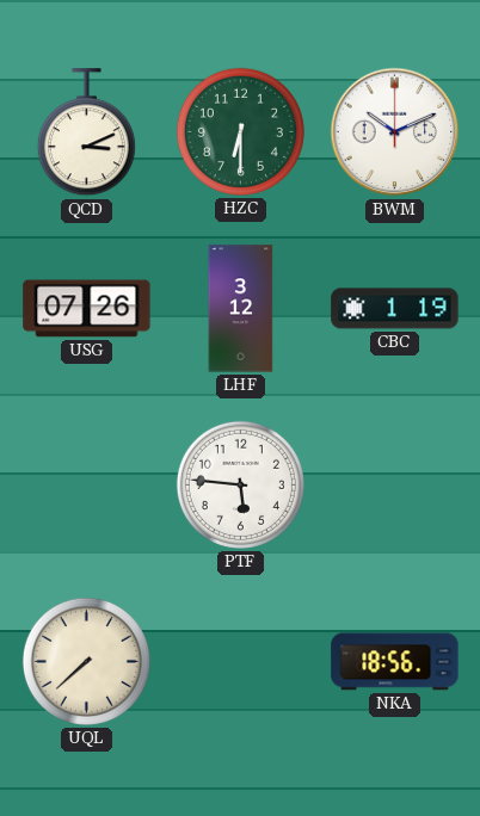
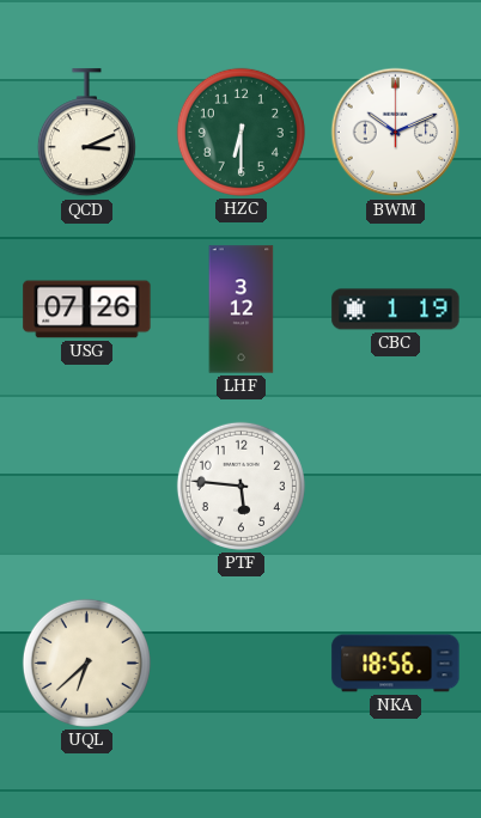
UQL: 7:38 -> 6:38 (86, 663)
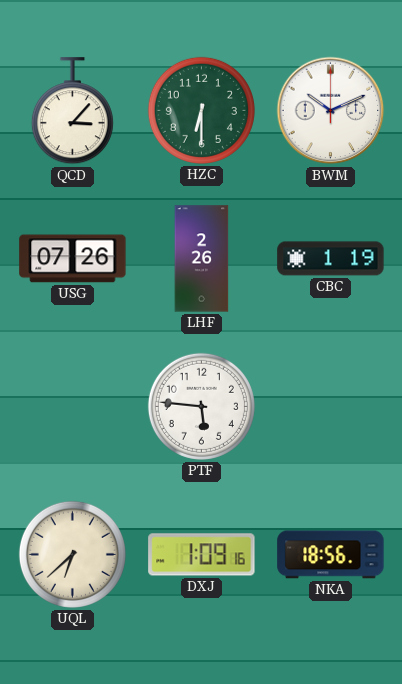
QCD: 3:11 -> 3:07 (72, 111)
LHF: 3:12 -> 2:26 (202, 259)
DXJ: none -> 1:09 (202, 555)
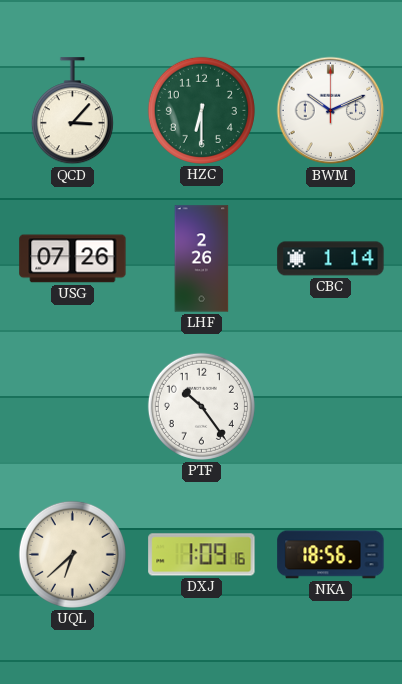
CBC: 1:19 -> 1:14 (331, 259)
PTF: 5:46 -> 10:24 (201, 406)
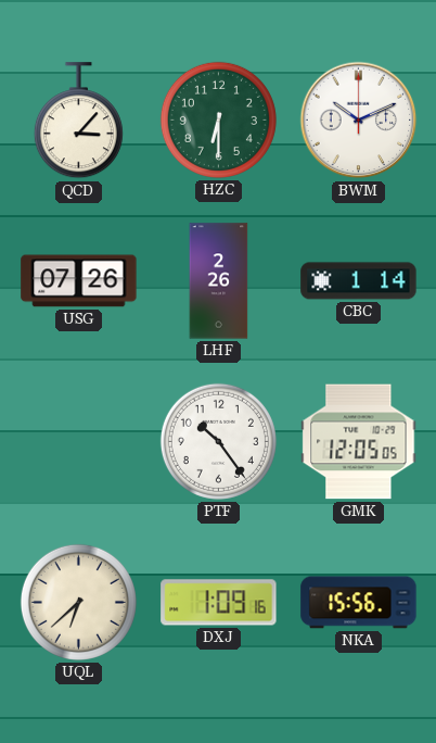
GMK: none -> 12:05 (359, 442)
NKA: 18:56 -> 15:56 (359, 603)
